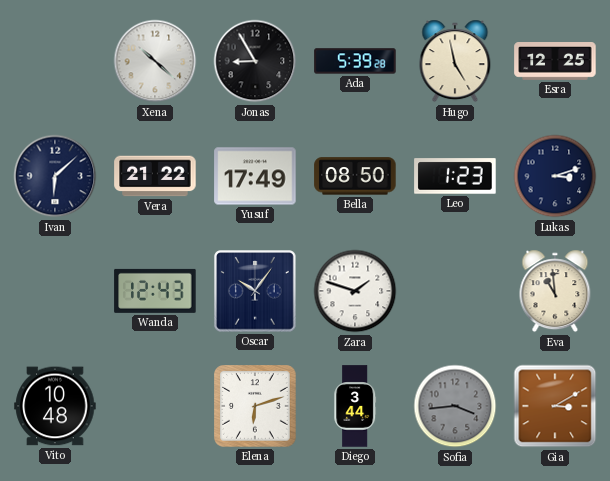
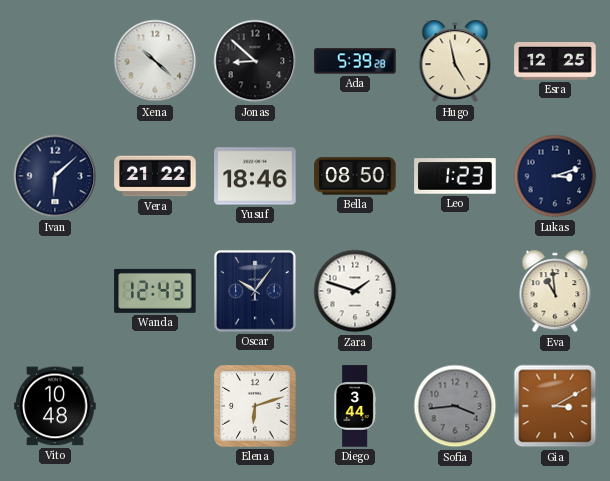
Jonas: 8:55 -> 8:52 (255, 61)
Yusuf: 17:49 -> 18:46 (255, 176)
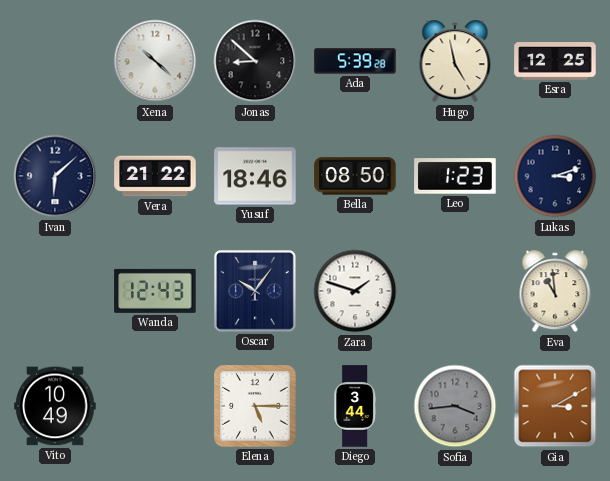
Vito: 10:48 -> 10:49 (55, 406)
Elena: 6:12 -> 5:15 (255, 406)
